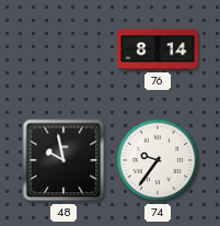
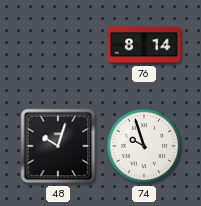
48: 9:58 -> 10:03 (58, 146)
74: 9:36 -> 9:57 (144, 146)
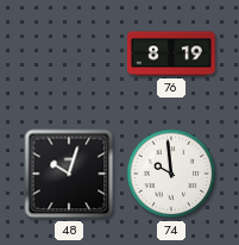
76: 8:14 -> 8:19 (171, 54)
74: 9:57 -> 9:59 (171, 174)
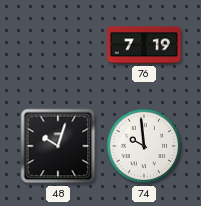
76: 8:19 -> 7:19 (144, 45)
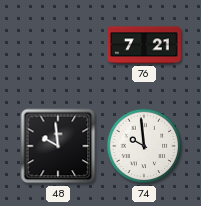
76: 7:19 -> 7:21 (144, 45)
48: 10:03 -> 9:59 (58, 146)
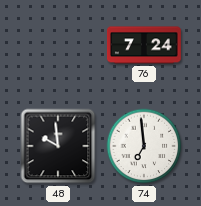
76: 7:21 -> 7:24 (144, 45)
74: 9:59 -> 6:59 (144, 146)
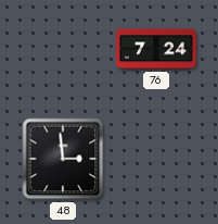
48: 9:59 -> 2:59 (63, 159)
74: 6:59 -> none (144, 146)
